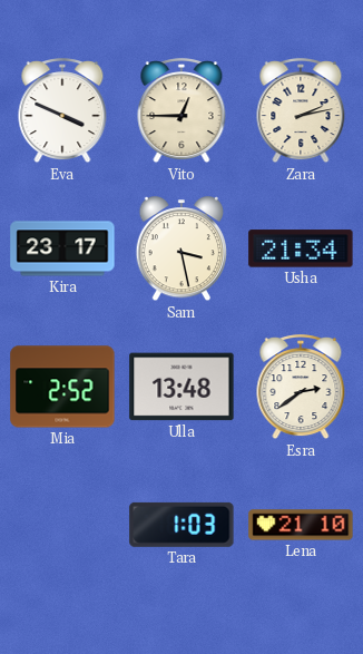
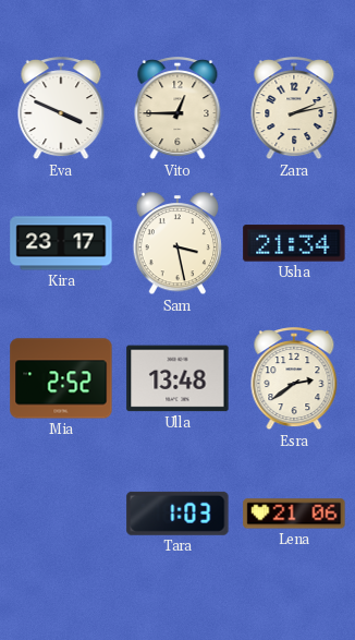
Lena: 21:10 -> 21:06 (294, 514)
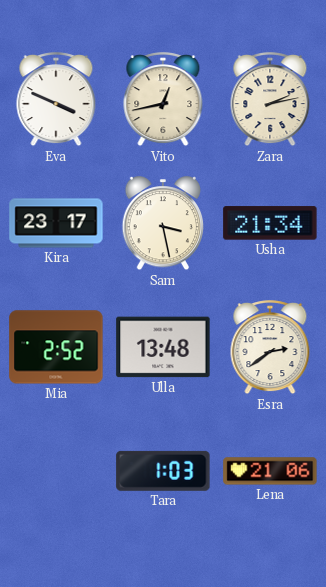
Vito: 12:45 -> 12:43 (163, 100)
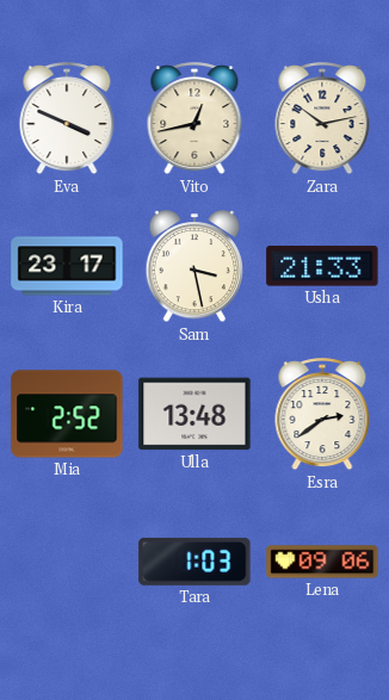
Zara: 2:13 -> 10:13 (322, 119)
Usha: 21:34 -> 21:33 (322, 266)
Lena: 21:06 -> 09:06 (322, 562)
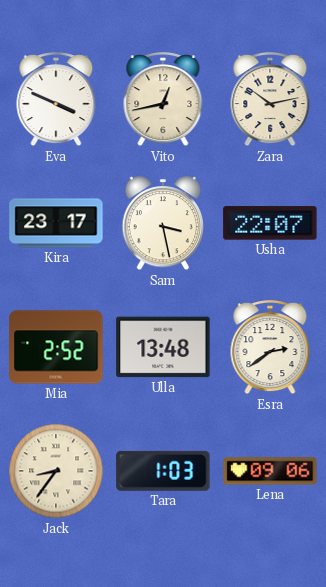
Usha: 21:33 -> 22:07 (270, 223)
Jack: none -> 8:36 (56, 471)
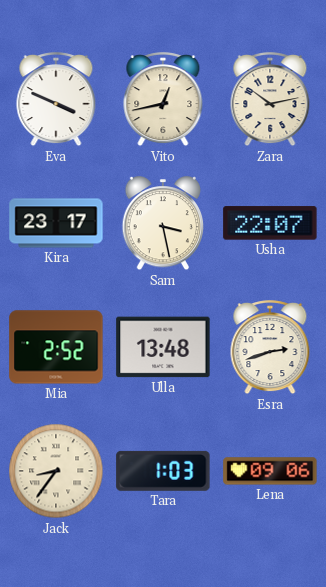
Esra: 2:39 -> 2:42 (270, 348)
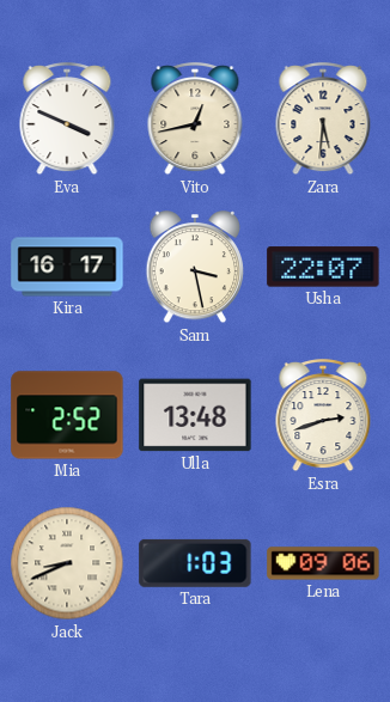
Zara: 10:13 -> 5:31 (323, 120)
Kira: 23:17 -> 16:17 (67, 267)
Jack: 8:36 -> 8:41 (67, 563)
